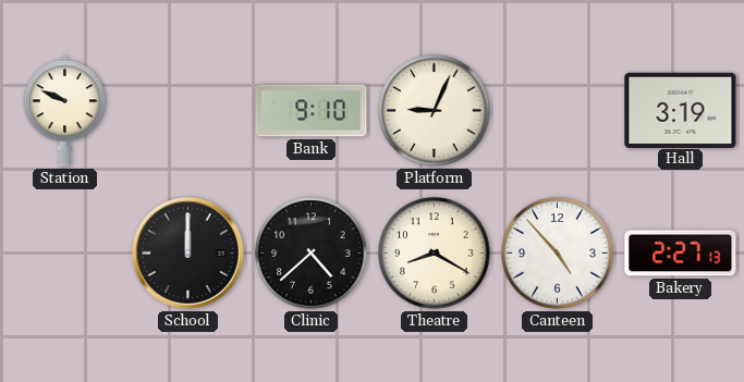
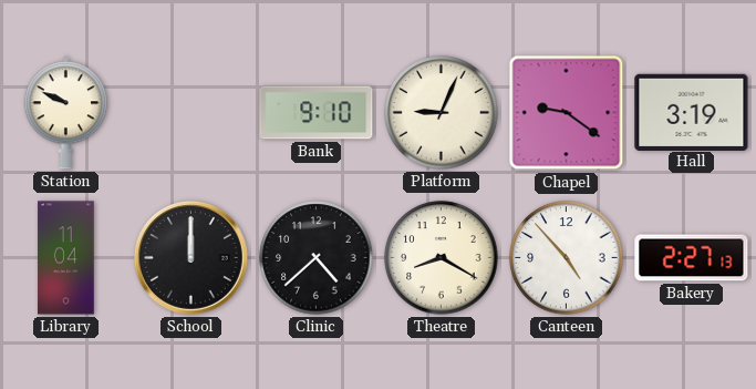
Chapel: none -> 9:21 (567, 113)
Library: none -> 11:04 (66, 258)
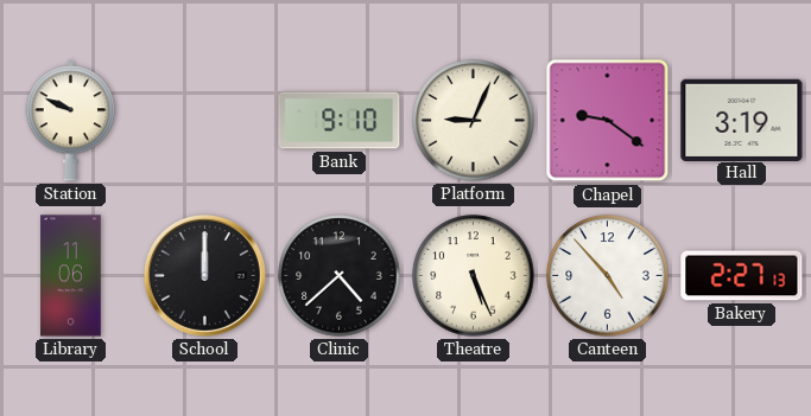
Library: 11:04 -> 11:06 (71, 276)
Theatre: 8:20 -> 5:26 (474, 276)
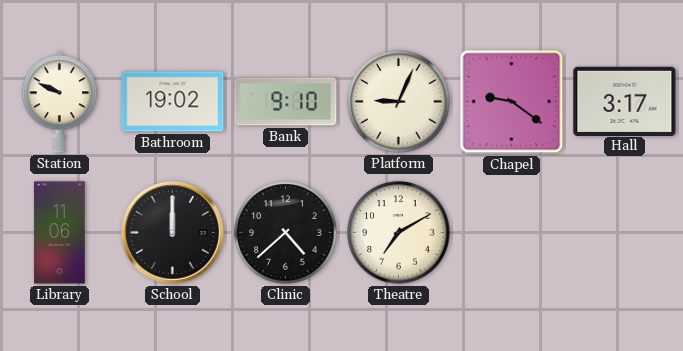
Bathroom: none -> 19:02 (173, 102)
Hall: 3:19 -> 3:17 (625, 101)
Theatre: 5:26 -> 7:10 (399, 233)
Canteen: 4:53 -> none (608, 276)
Bakery: 2:27 -> none (742, 276)
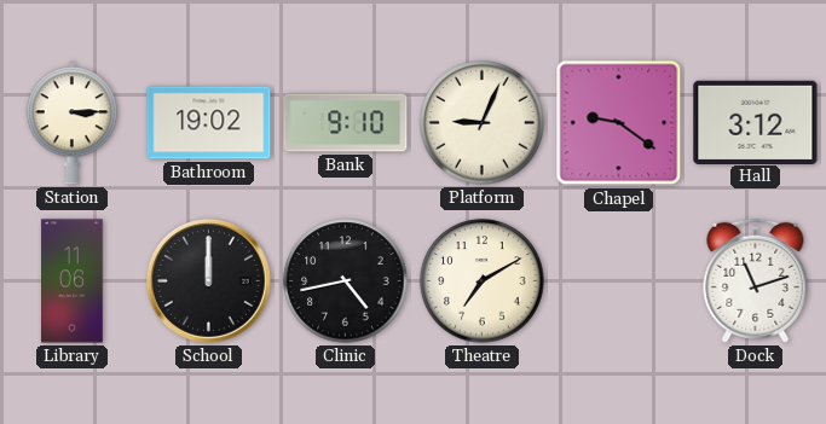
Station: 9:49 -> 3:15 (73, 123)
Hall: 3:17 -> 3:12 (756, 122)
Clinic: 4:38 -> 4:43 (346, 281)
Dock: none -> 11:12 (756, 280)
